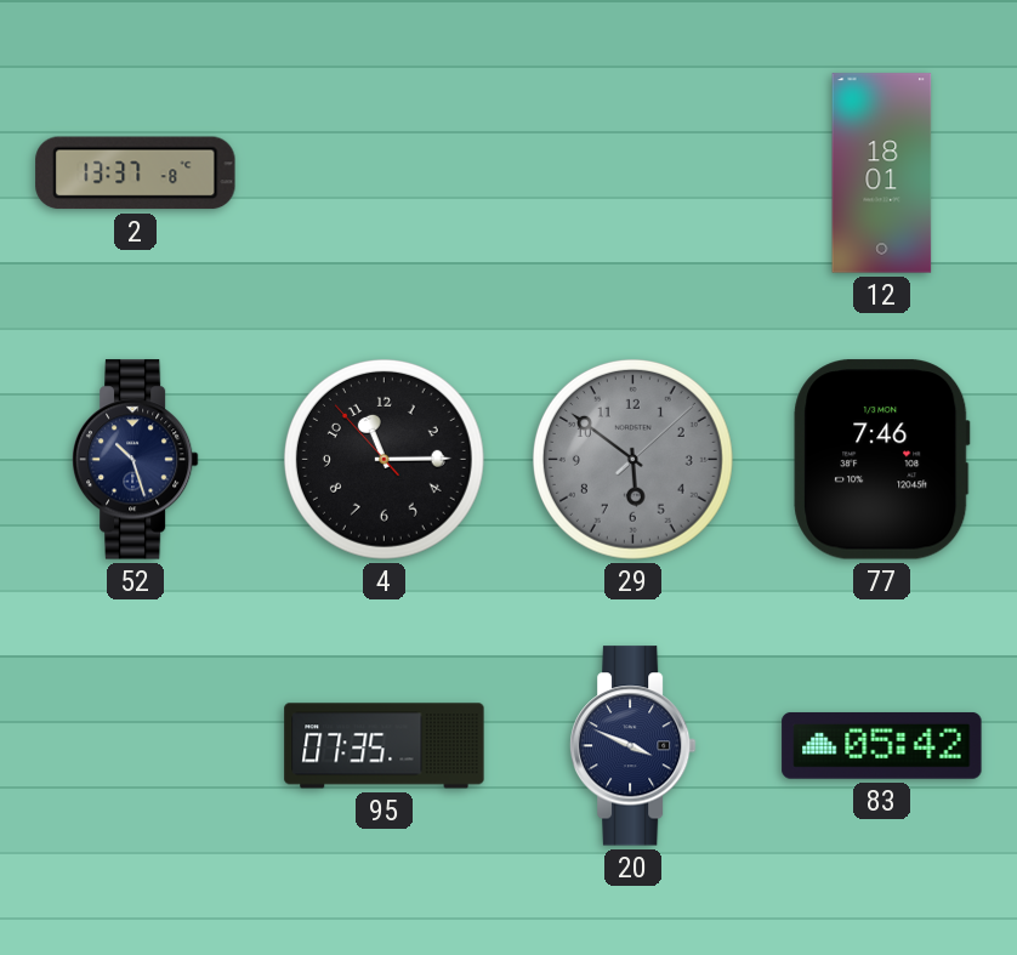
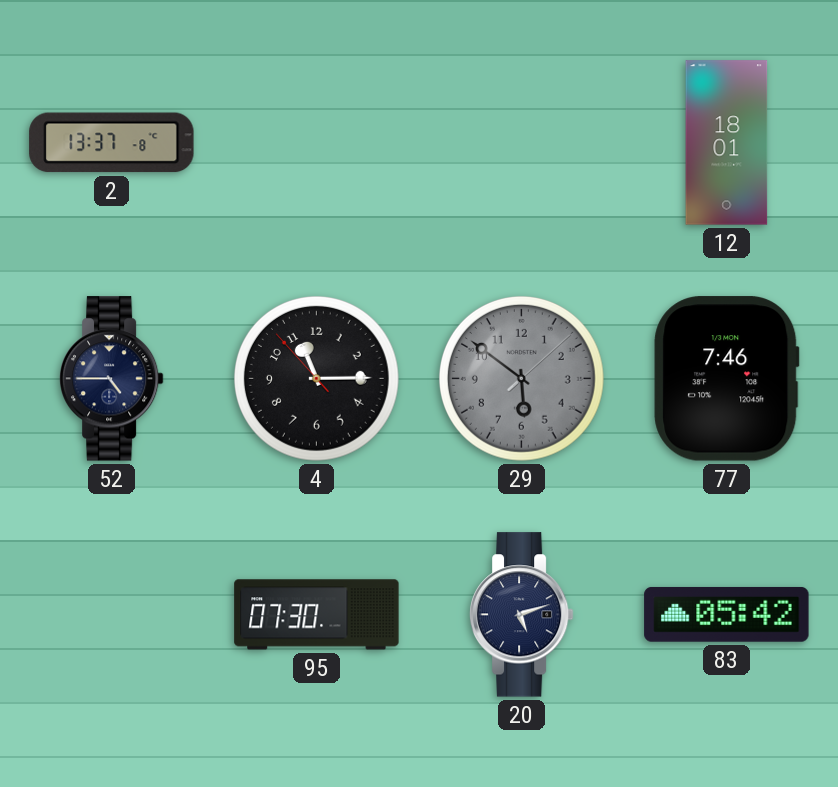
52: 10:27 -> 4:45 (111, 379)
95: 07:35 -> 07:30 (317, 615)
20: 3:49 -> 5:12 (521, 615)
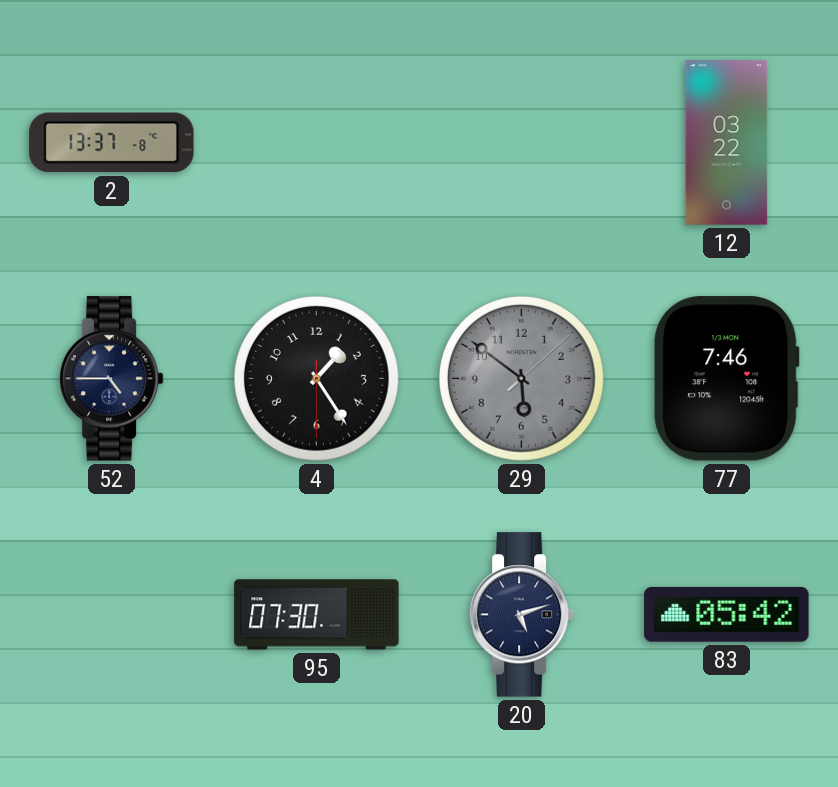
12: 18:01 -> 03:22 (727, 143)
4: 11:14 -> 1:24 (316, 378)
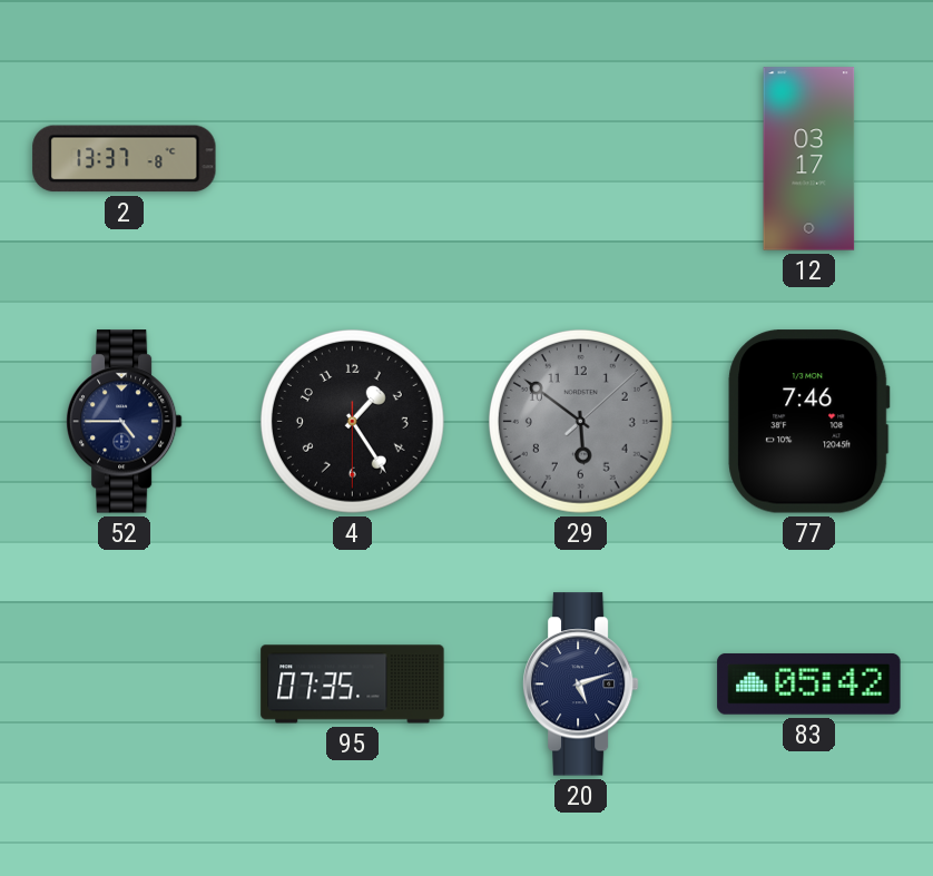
12: 03:22 -> 03:17 (809, 159)
95: 07:30 -> 07:35 (353, 685)
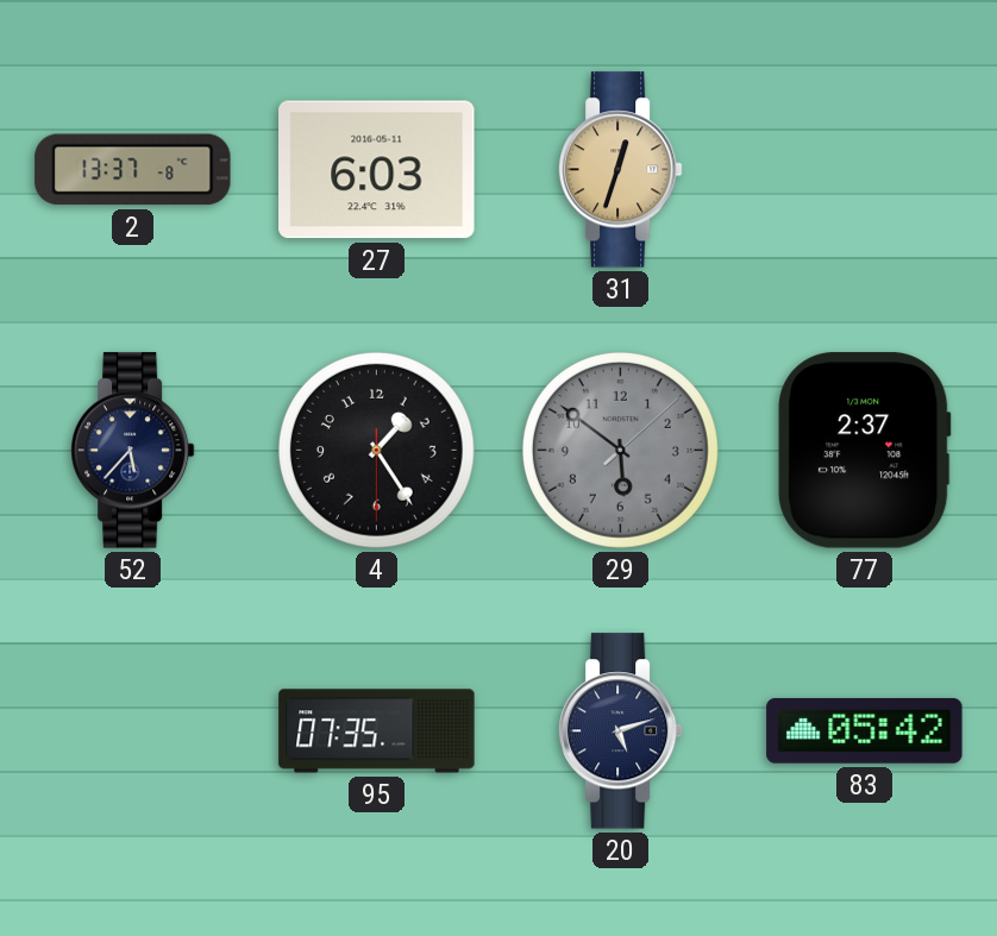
27: none -> 6:03 (377, 170)
31: none -> 12:33 (620, 170)
12: 03:17 -> none (809, 159)
52: 4:45 -> 5:37 (132, 451)
77: 7:46 -> 2:37 (865, 451)
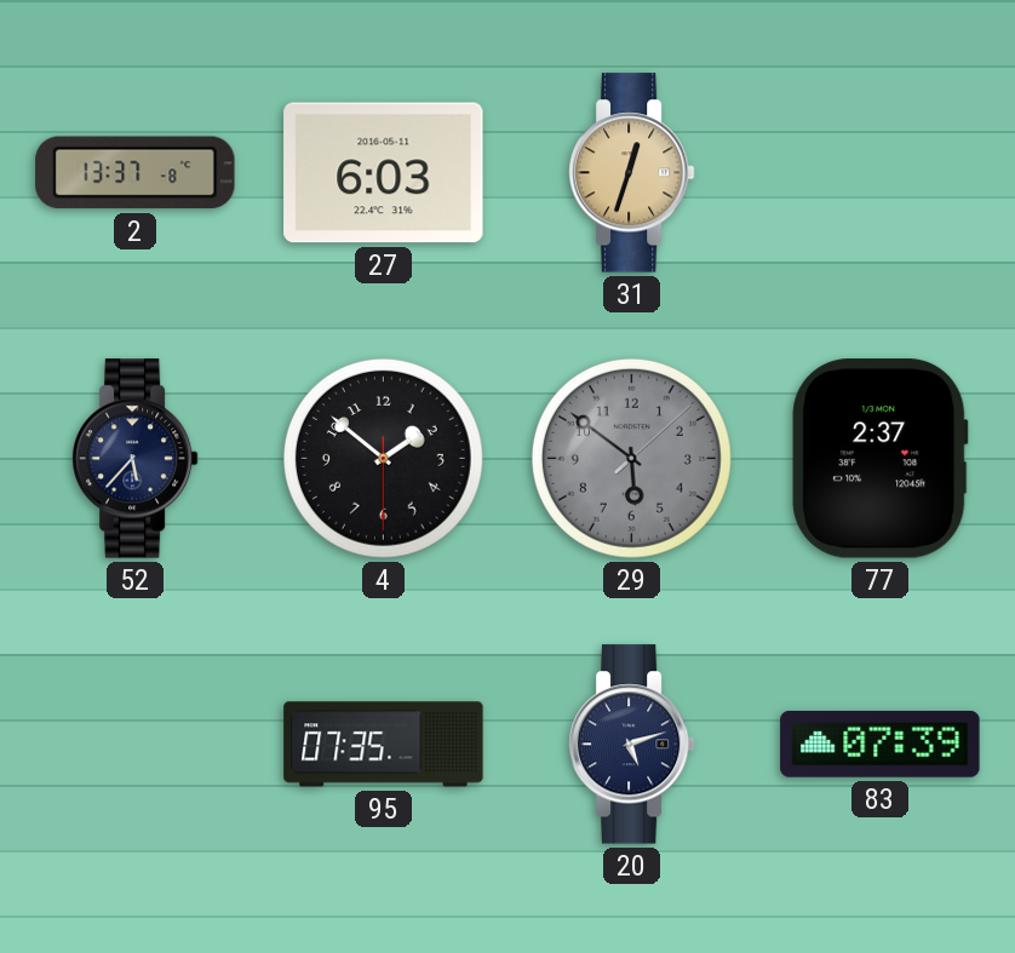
4: 1:24 -> 1:51 (383, 458)
83: 05:42 -> 07:39 (881, 745)
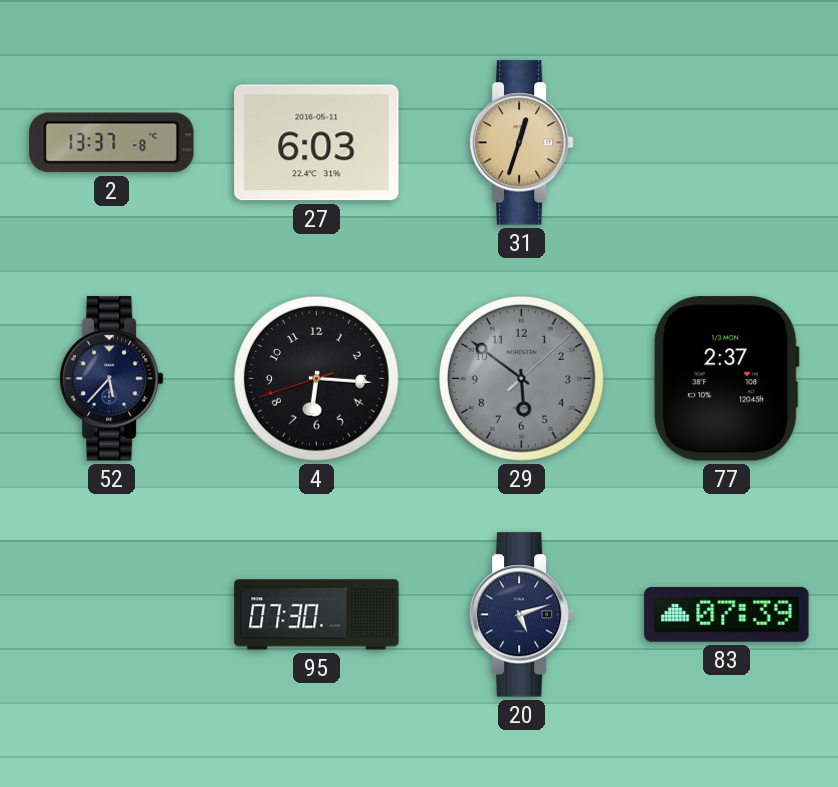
4: 1:51 -> 6:15 (316, 378)
95: 07:35 -> 07:30 (317, 615)
